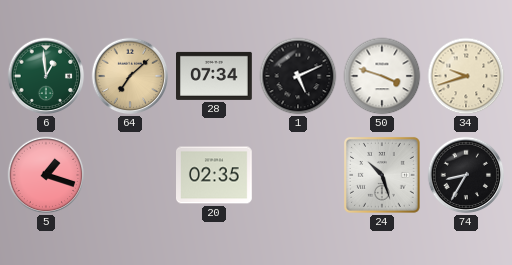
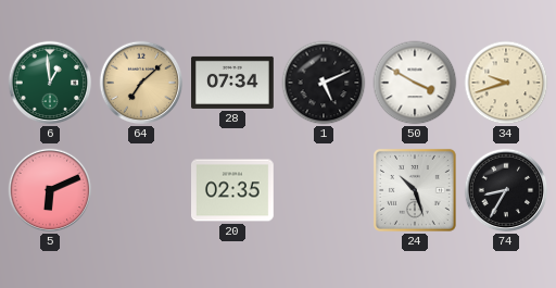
50: 3:48 -> 3:50 (415, 83)
5: 1:18 -> 6:11 (50, 190)
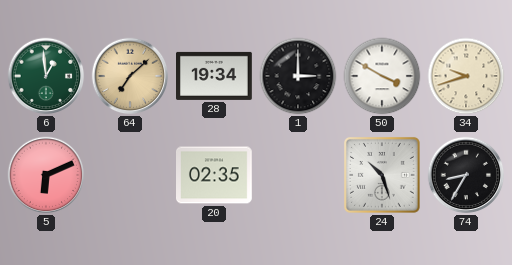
28: 07:34 -> 19:34 (215, 76)
1: 5:11 -> 3:00 (298, 76)
